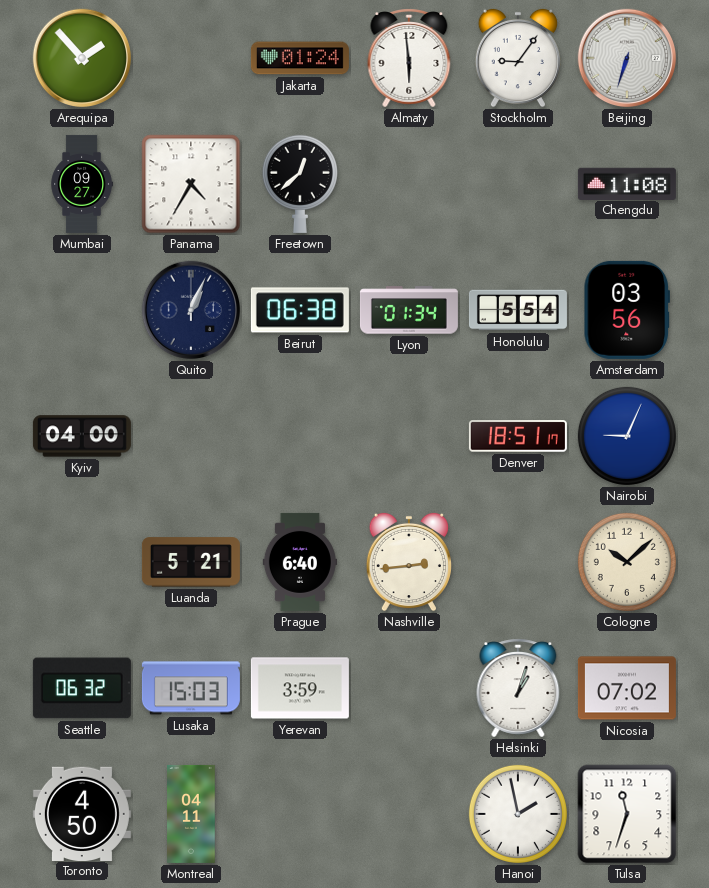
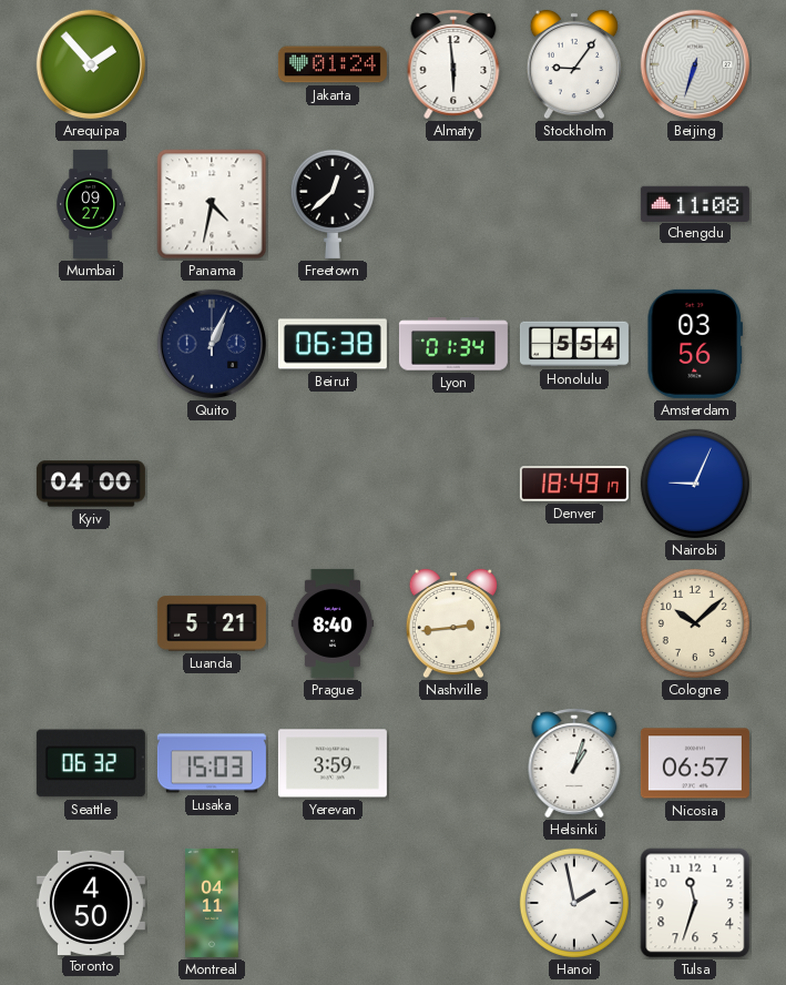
Panama: 4:35 -> 4:32 (212, 204)
Denver: 18:51 -> 18:49 (574, 484)
Prague: 6:40 -> 8:40 (333, 623)
Nicosia: 07:02 -> 06:57 (695, 763)
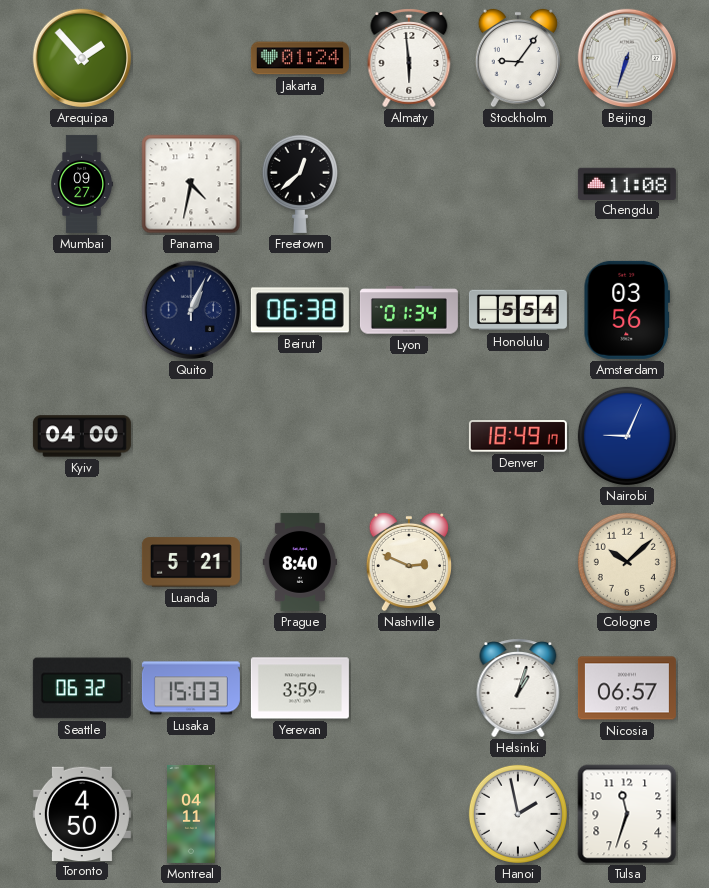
Nashville: 2:44 -> 2:49 (409, 562)
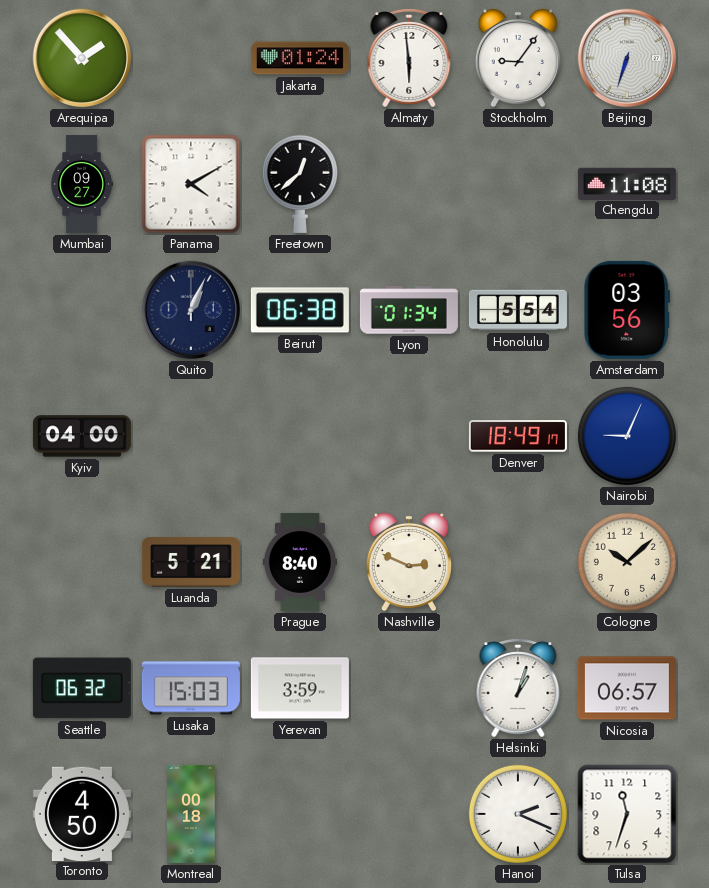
Panama: 4:32 -> 4:10 (191, 184)
Montreal: 04:11 -> 00:18 (191, 814)
Hanoi: 1:58 -> 2:19 (518, 814)
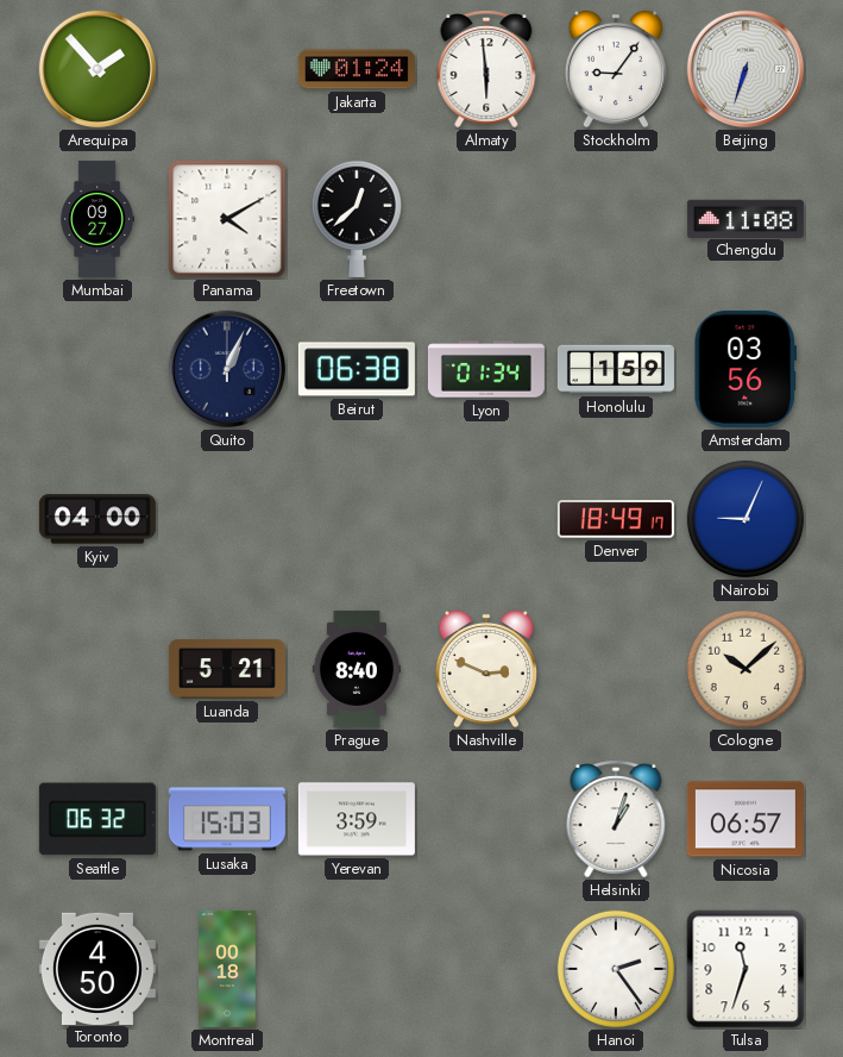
Honolulu: 5:54 -> 1:59 (616, 369)
Hanoi: 2:19 -> 2:24 (616, 969)
